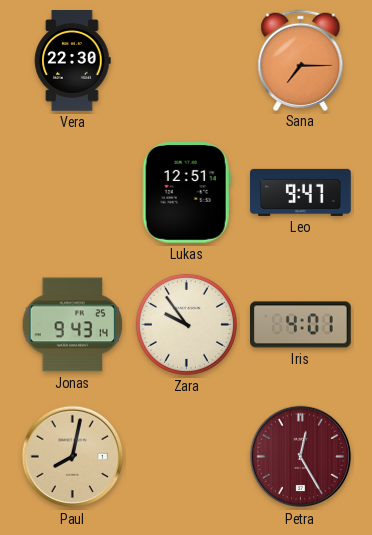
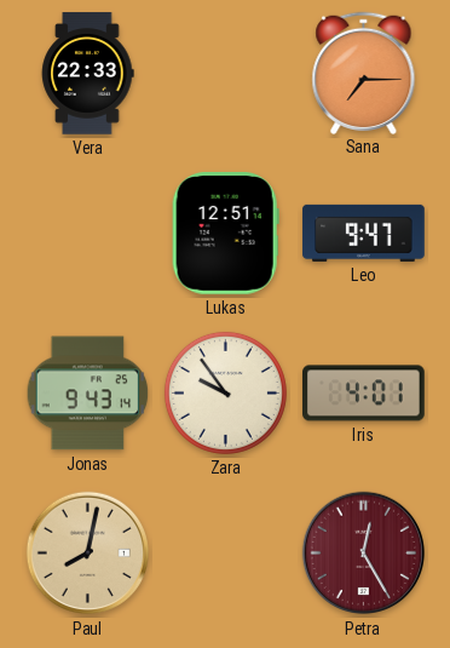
Vera: 22:30 -> 22:33 (88, 74)
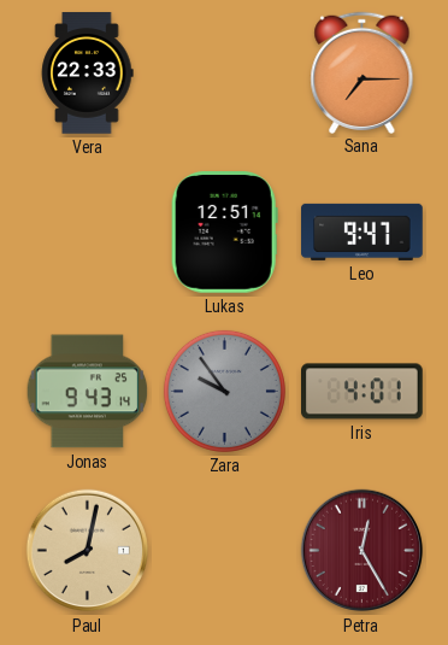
Zara dial: cream -> grey (224, 391)
